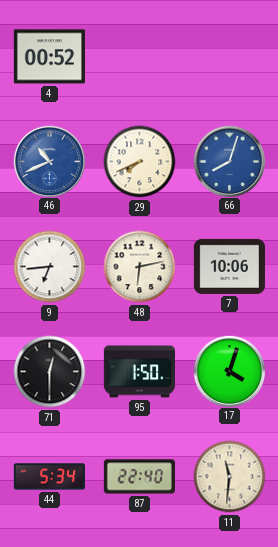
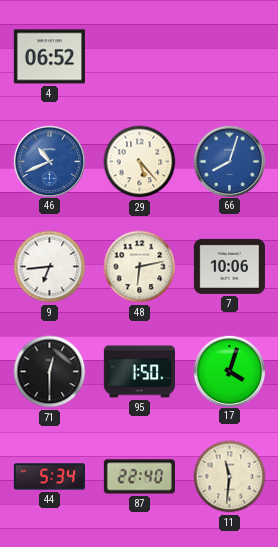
4: 00:52 -> 06:52 (49, 57)
29: 7:41 -> 5:23 (140, 162)
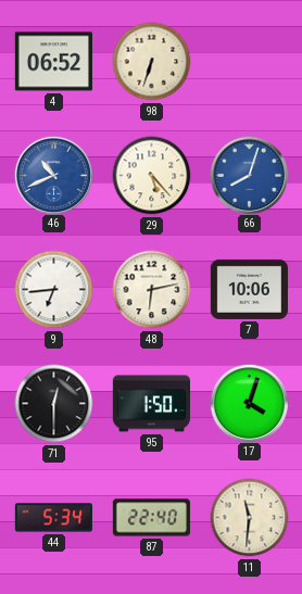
98: none -> 6:33 (152, 62)
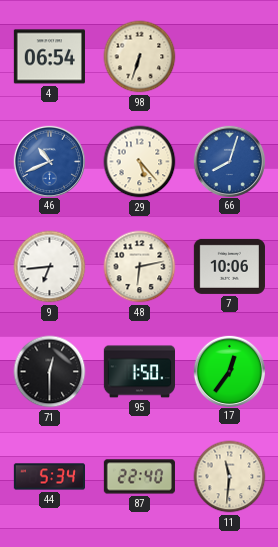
4: 06:52 -> 06:54 (49, 57)
17: 4:03 -> 12:36 (229, 371)
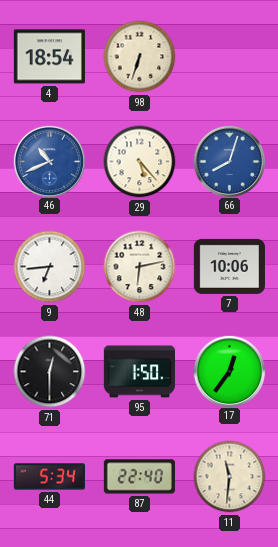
4: 06:54 -> 18:54 (49, 57)
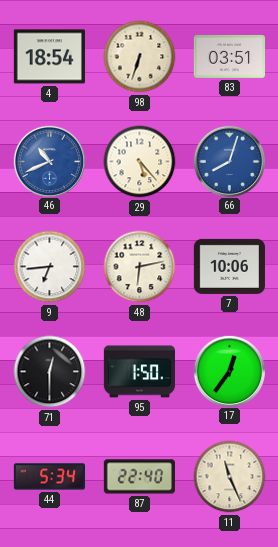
83: none -> 03:51 (229, 57)
11: 11:31 -> 11:26 (230, 477)
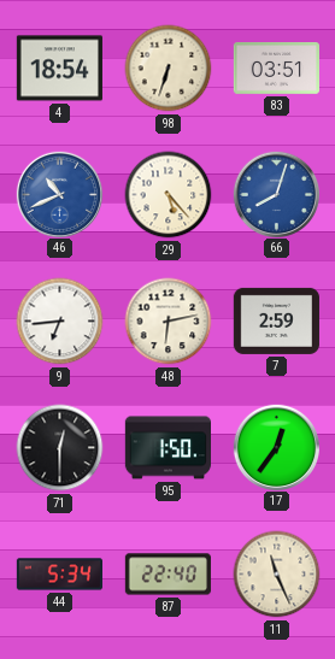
7: 10:06 -> 2:59 (276, 320)
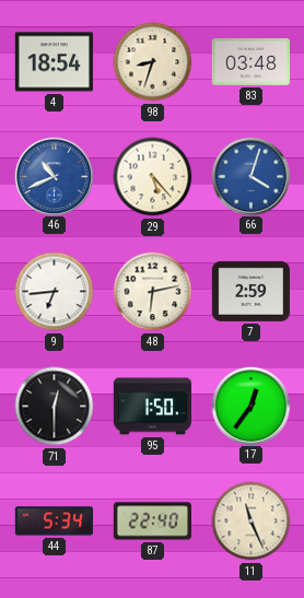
98: 6:33 -> 8:33 (153, 62)
83: 03:51 -> 03:48 (250, 62)
66: 8:03 -> 4:03 (250, 176)
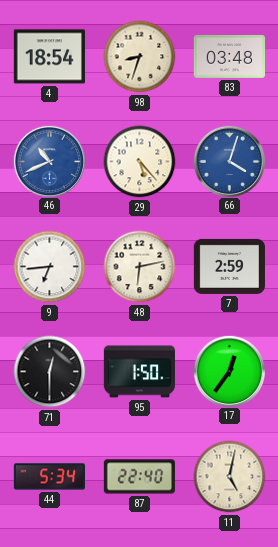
11: 11:26 -> 5:02 (230, 477)
